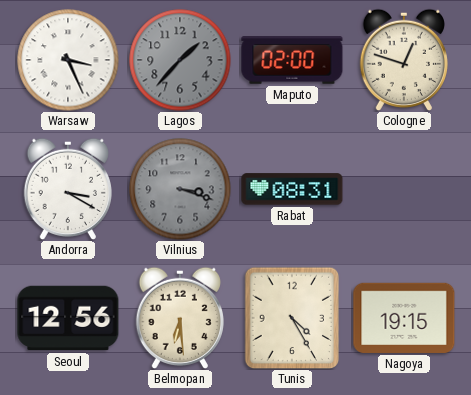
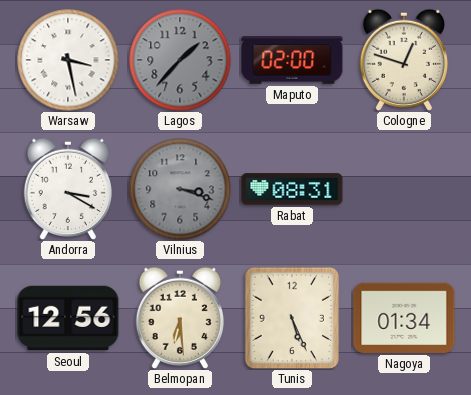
Warsaw: 3:26 -> 3:28 (68, 60)
Tunis: 4:25 -> 5:26 (292, 318)
Nagoya: 19:15 -> 01:34 (404, 318)
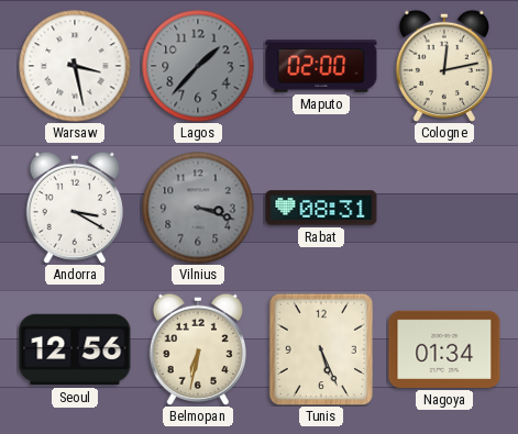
Cologne: 12:48 -> 12:13 (443, 65)
Belmopan: 6:29 -> 6:32 (197, 348)
